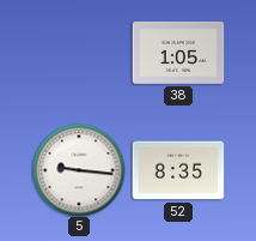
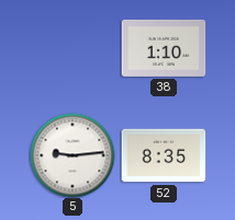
38: 1:05 -> 1:10 (164, 48)
5: 9:16 -> 9:14 (72, 155)
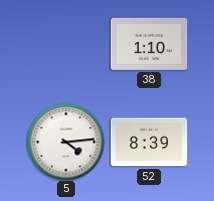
5: 9:14 -> 4:14 (66, 142)
52: 8:35 -> 8:39 (149, 142)
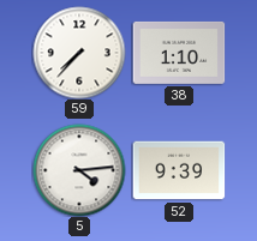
59: none -> 7:37 (79, 53)
52: 8:39 -> 9:39 (179, 170)
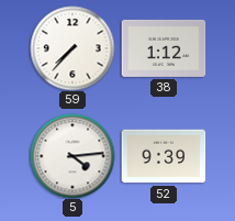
38: 1:10 -> 1:12 (164, 48)
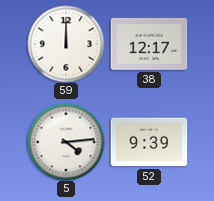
59: 7:37 -> 12:00 (66, 44)
38: 1:12 -> 12:17 (149, 44)
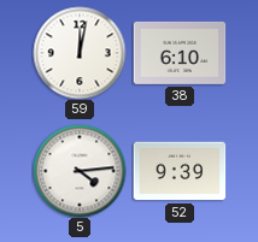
59: 12:00 -> 12:02 (80, 53)
38: 12:17 -> 6:10 (180, 53)
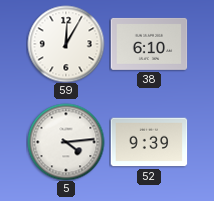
59: 12:02 -> 12:05 (66, 44)
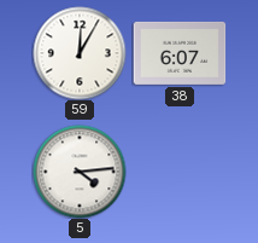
38: 6:10 -> 6:07 (180, 53)
52: 9:39 -> none (149, 142)
